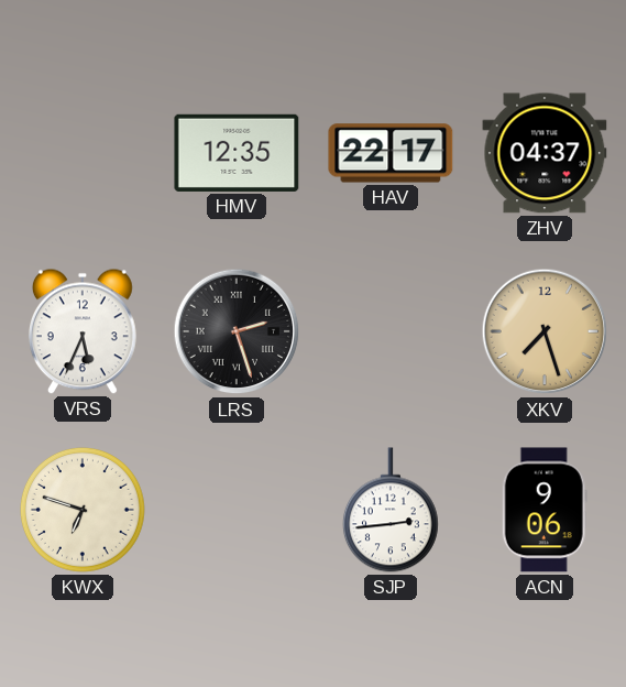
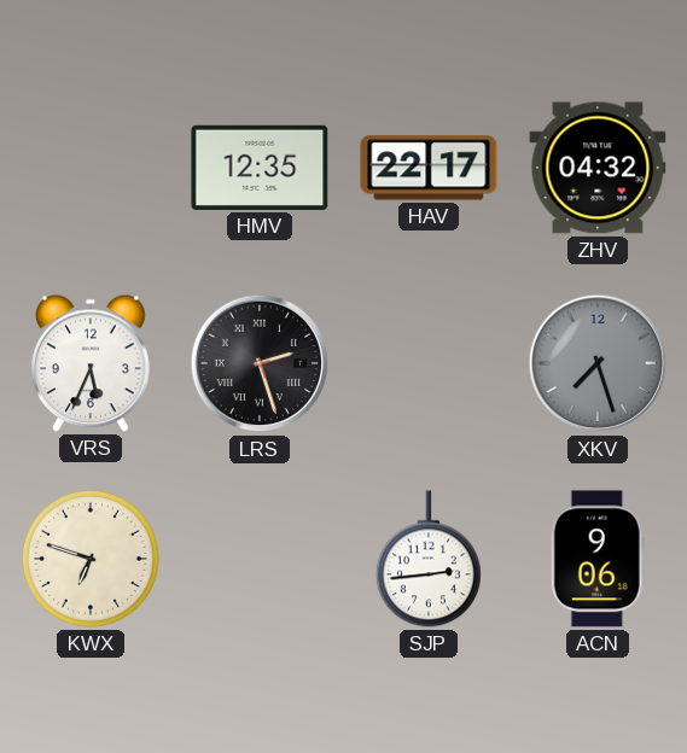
ZHV: 04:37 -> 04:32 (598, 168)
XKV dial: champagne -> grey (598, 363)
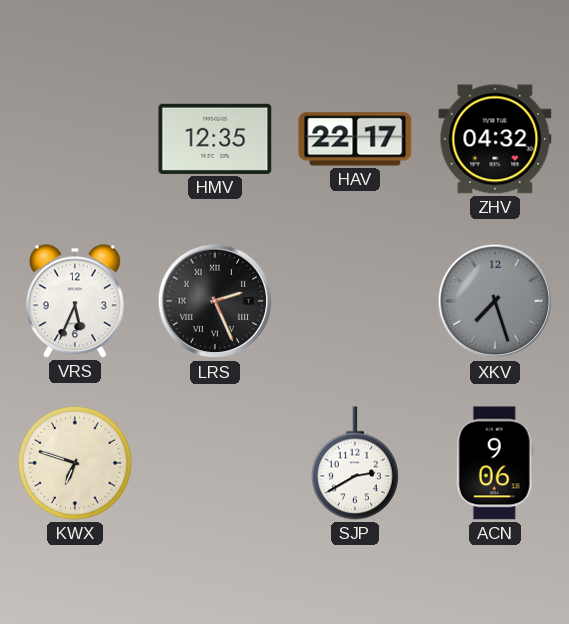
LRS: 2:27 -> 2:26 (215, 301)
SJP: 2:44 -> 2:40 (355, 463)
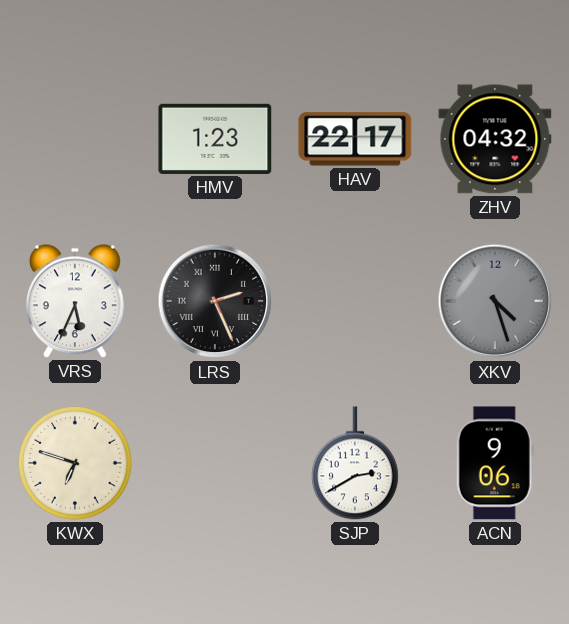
HMV: 12:35 -> 1:23 (215, 139)
XKV: 7:27 -> 4:27 (495, 301)
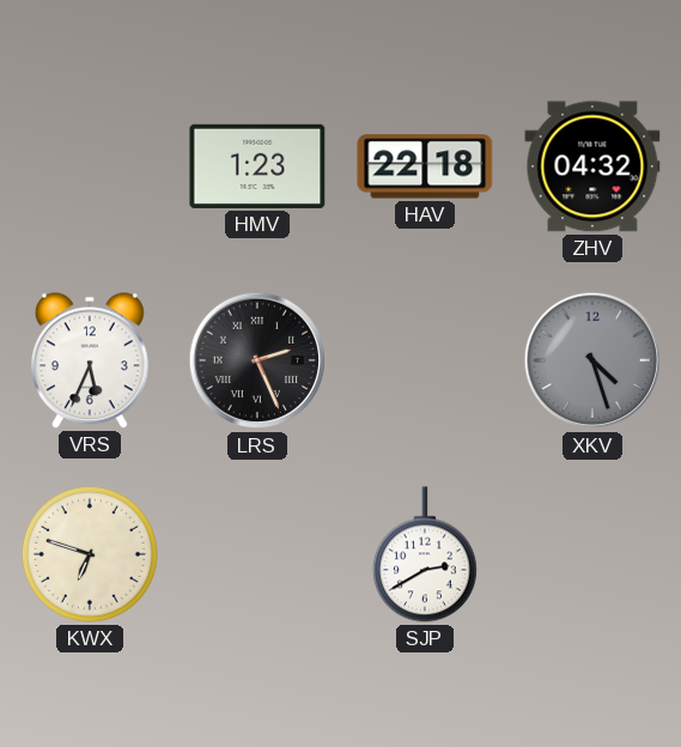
HAV: 22:17 -> 22:18 (425, 166)
ACN: 9:06 -> none (495, 463)
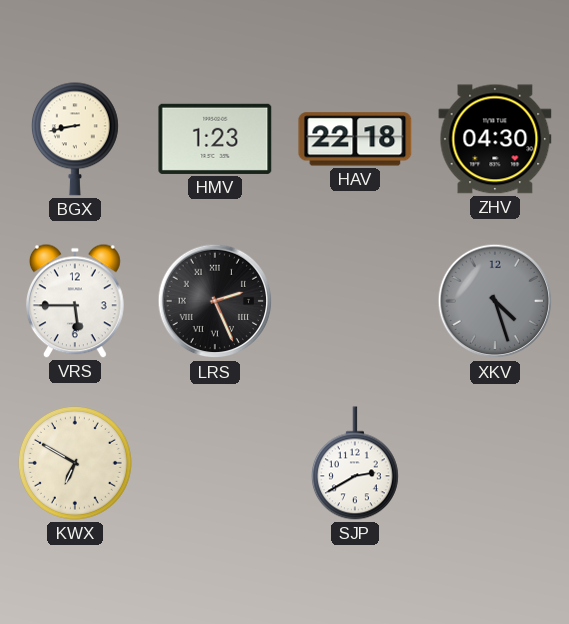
BGX: none -> 8:43 (75, 139)
ZHV: 04:32 -> 04:30 (495, 139)
VRS: 5:34 -> 5:45 (75, 301)
KWX: 6:48 -> 6:50 (75, 463)
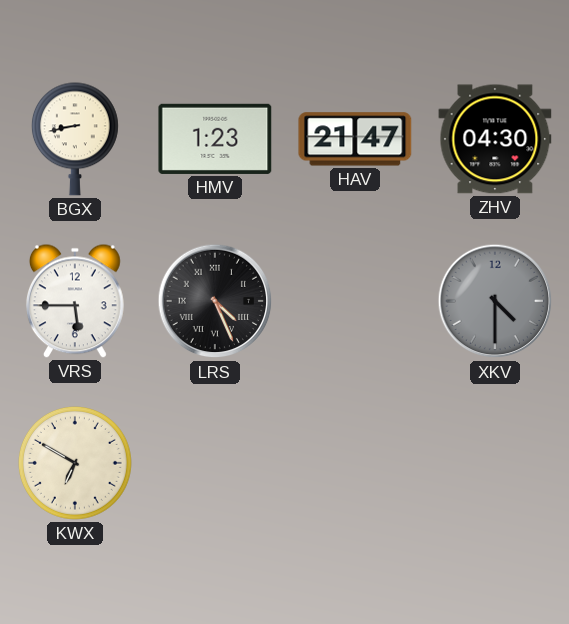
HAV: 22:18 -> 21:47 (355, 139)
LRS: 2:26 -> 4:26 (215, 301)
XKV: 4:27 -> 4:30 (495, 301)
SJP: 2:40 -> none (355, 463)
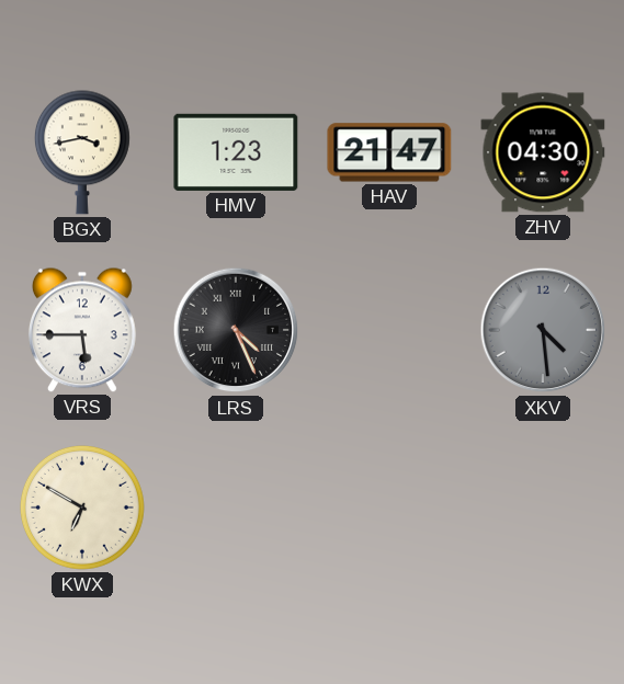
BGX: 8:43 -> 3:43 (82, 152)
XKV: 4:30 -> 4:29 (543, 330)
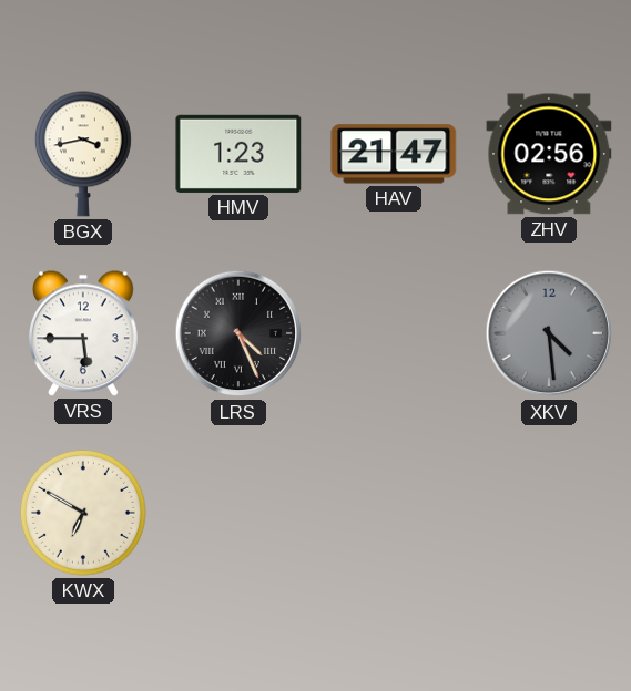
ZHV: 04:30 -> 02:56 (549, 154)
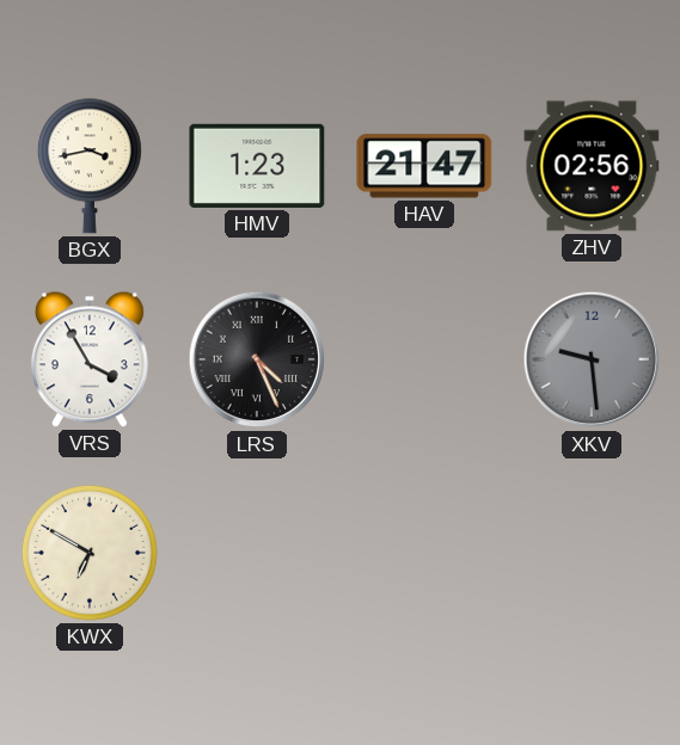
VRS: 5:45 -> 3:55 (90, 359)
XKV: 4:29 -> 9:29 (592, 359)
